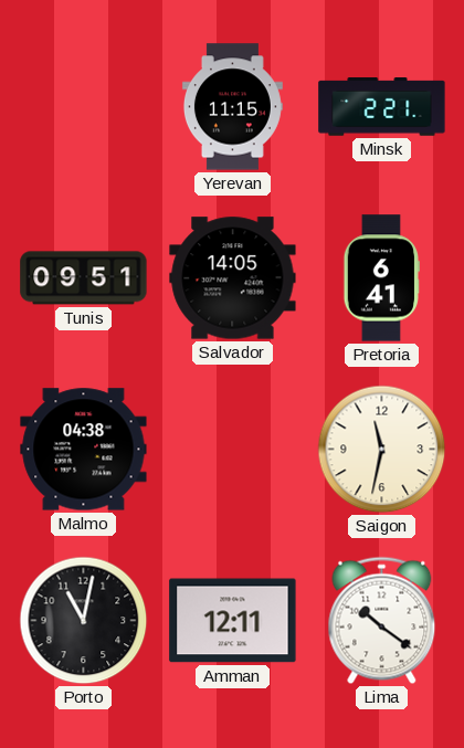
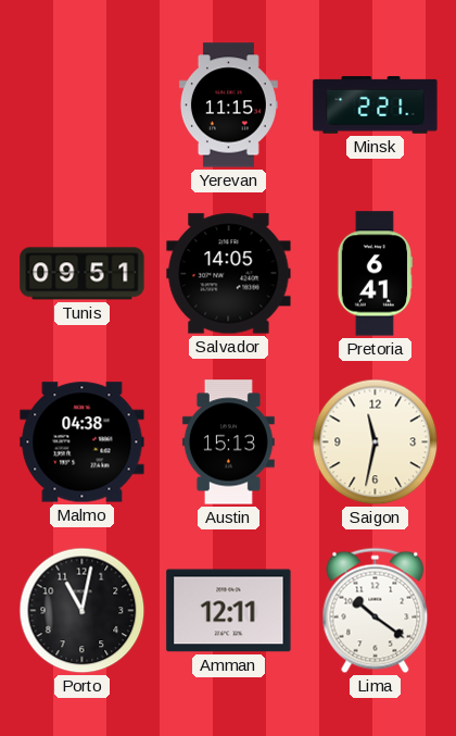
Austin: none -> 15:13 (228, 442)
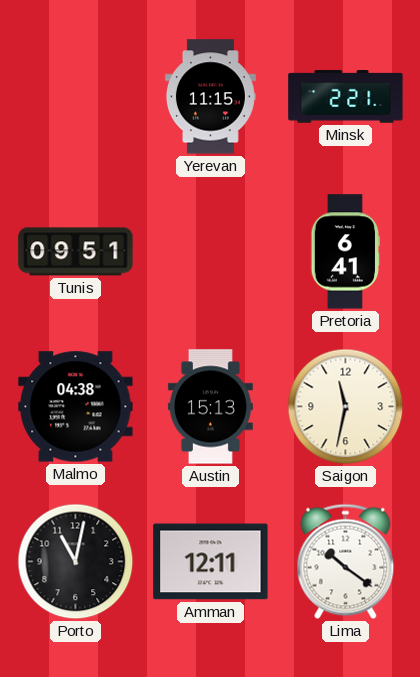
Salvador: 14:05 -> none (229, 274)
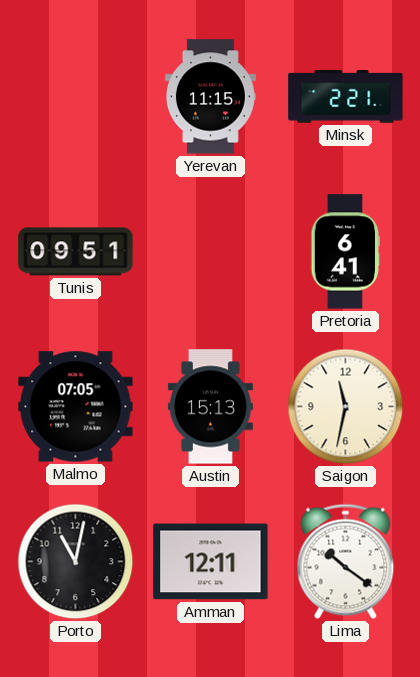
Malmo: 04:38 -> 07:05 (76, 407)
